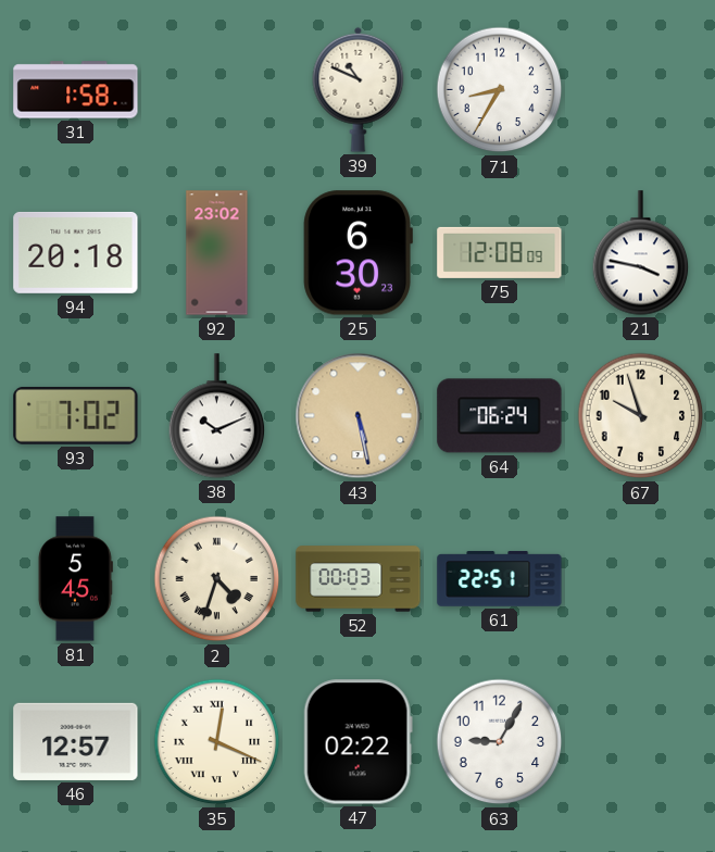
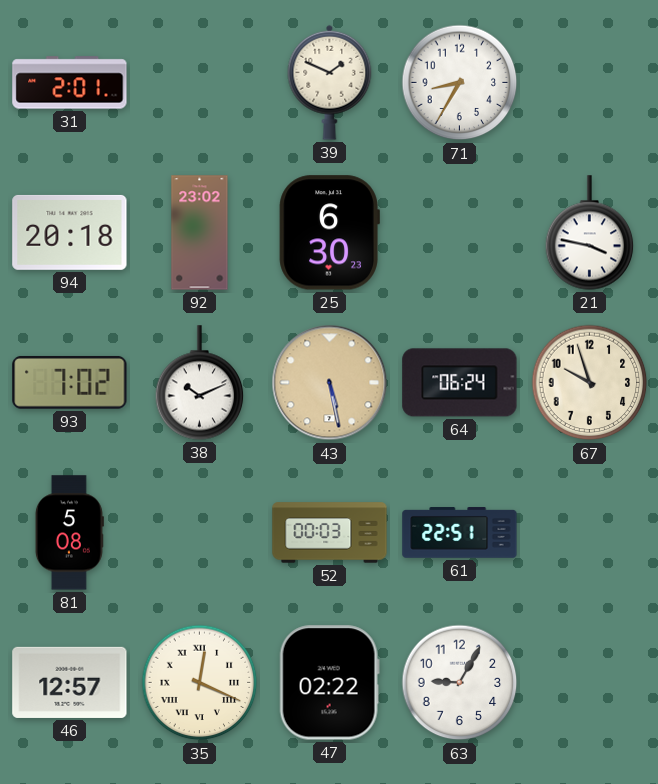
31: 1:58 -> 2:01 (70, 83)
39: 10:49 -> 1:49 (330, 82)
75: 12:08 -> none (500, 252)
81: 5:45 -> 5:08 (69, 533)
2: 4:33 -> none (217, 579)
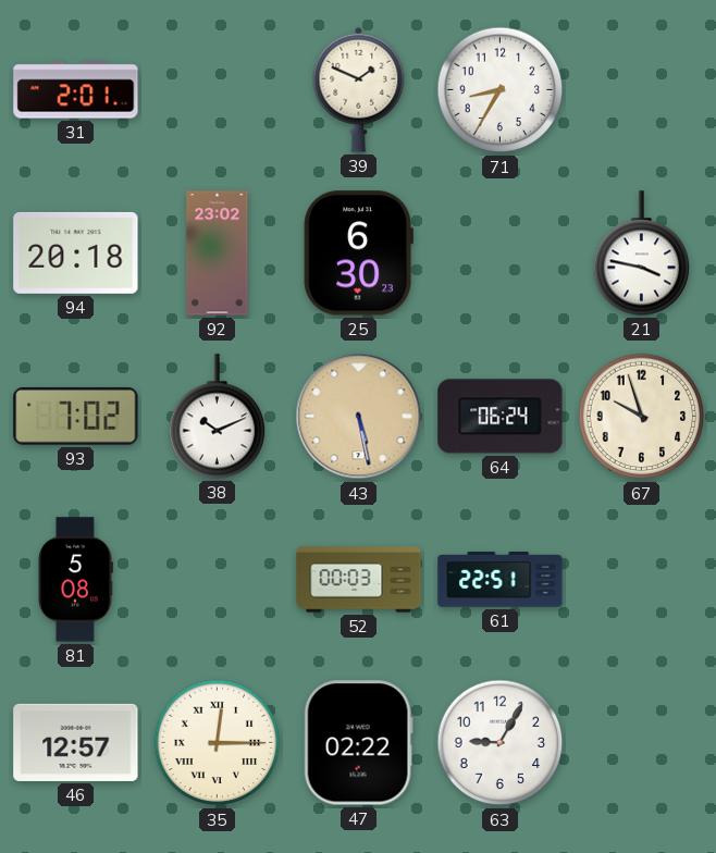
35: 12:19 -> 12:15 (218, 743)
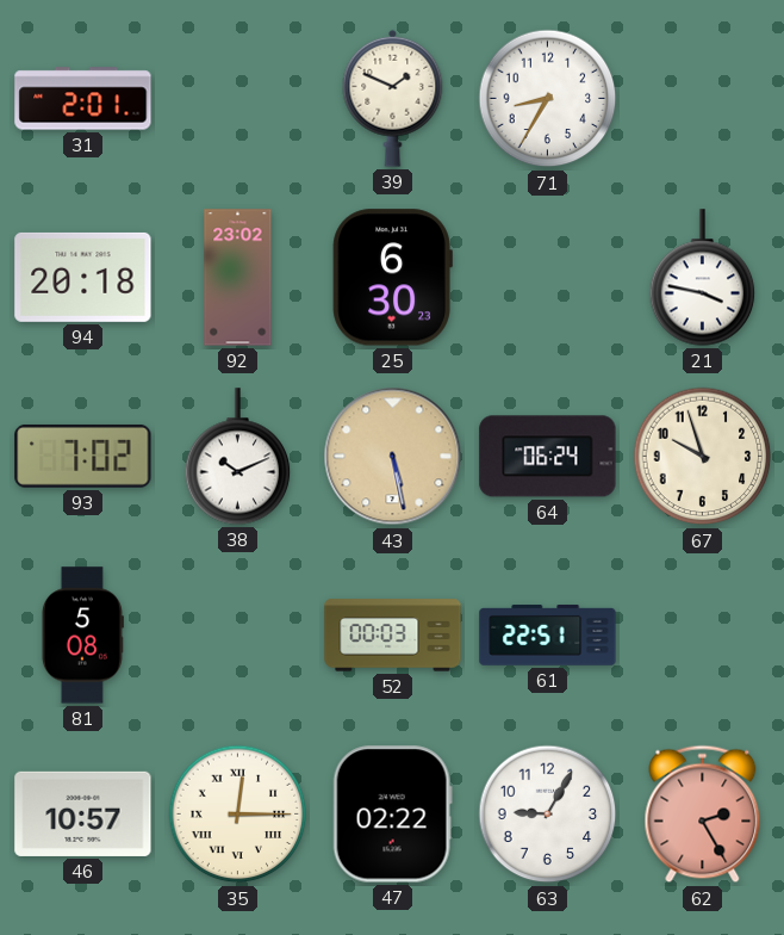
46: 12:57 -> 10:57 (83, 813)
62: none -> 2:25 (703, 815)
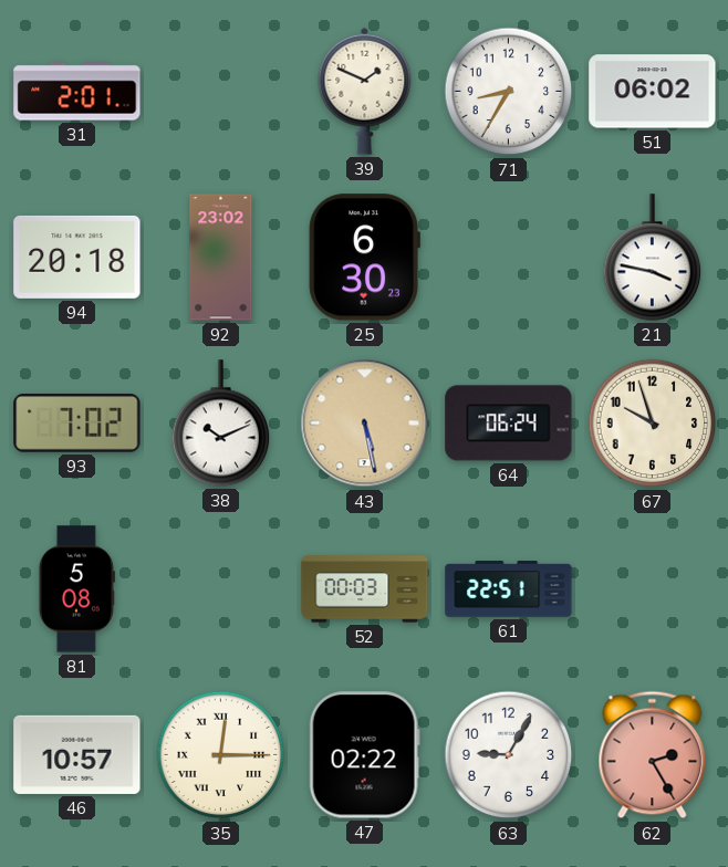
51: none -> 06:02 (653, 92)
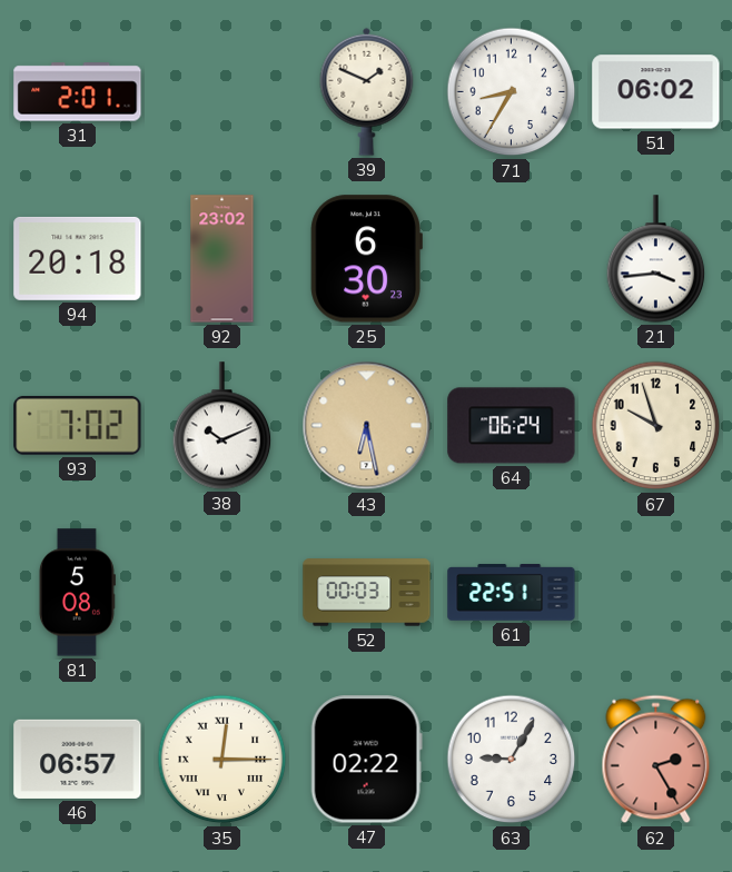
21: 3:47 -> 3:44 (656, 259)
43: 5:28 -> 6:28 (367, 426)
46: 10:57 -> 06:57 (78, 759)
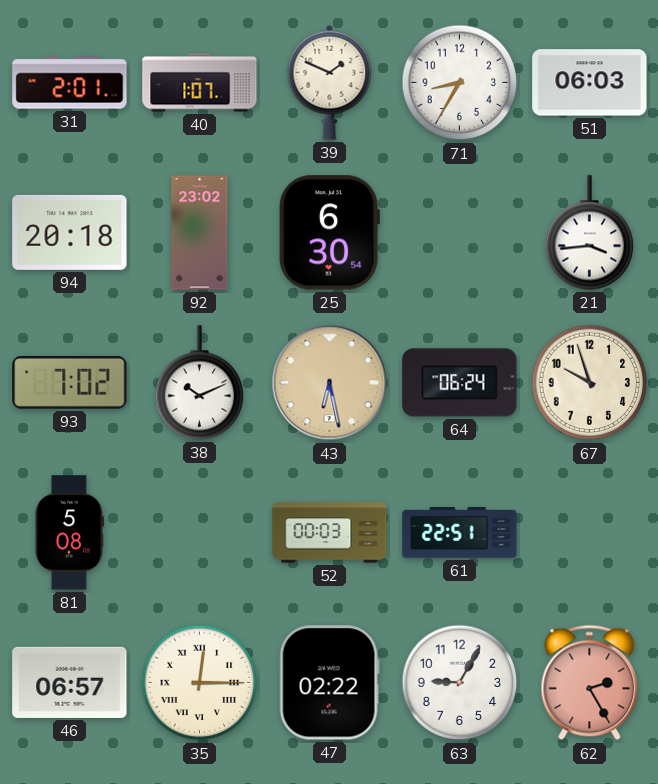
40: none -> 1:07 (200, 83)
51: 06:02 -> 06:03 (590, 83)
25: 6:30:23 -> 6:30:54 (329, 233)
